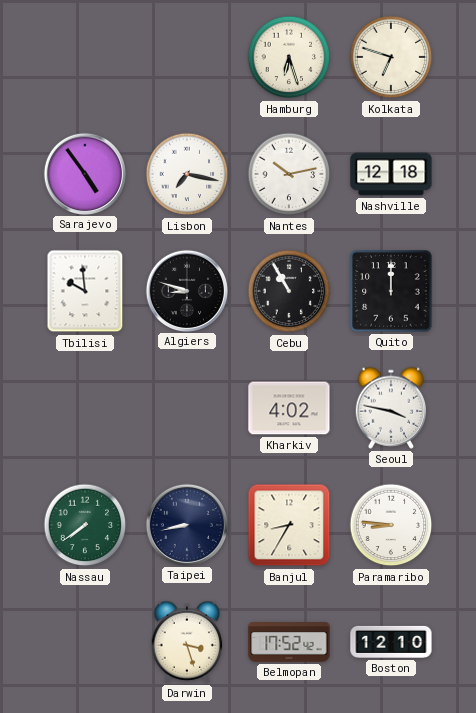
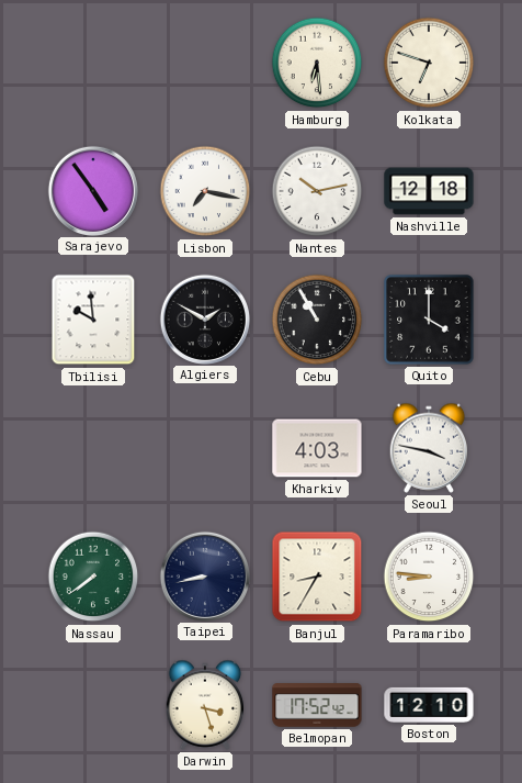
Hamburg: 6:27 -> 6:29 (317, 63)
Algiers: 8:48 -> 1:50 (204, 318)
Quito: 12:00 -> 4:00 (429, 320)
Kharkiv: 4:02 -> 4:03 (317, 448)
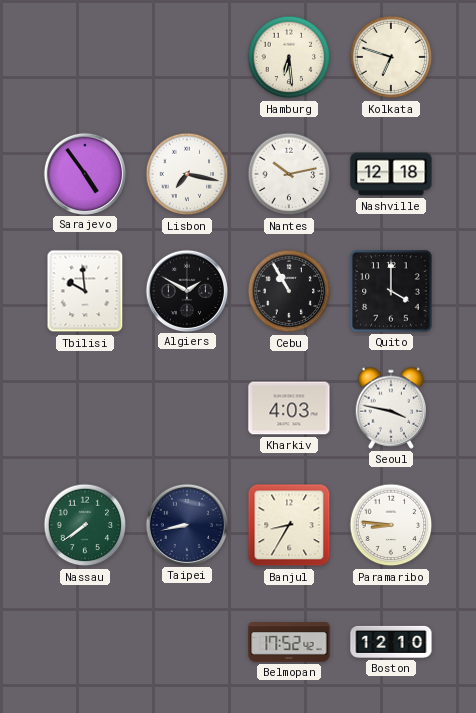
Darwin: 3:27 -> none (205, 705)
